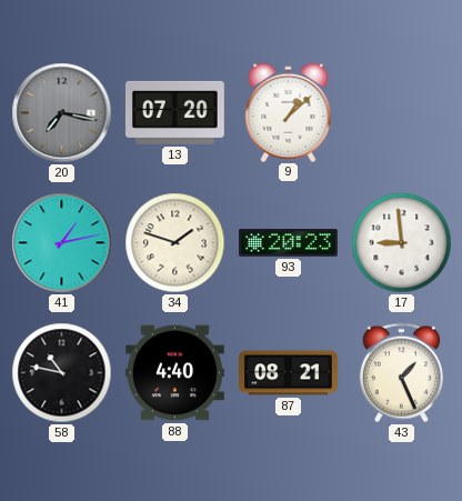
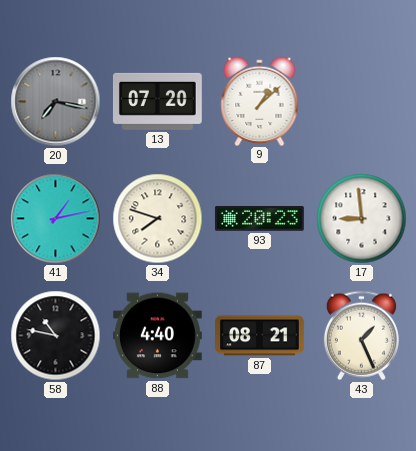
34: 1:48 -> 7:48 (158, 219)
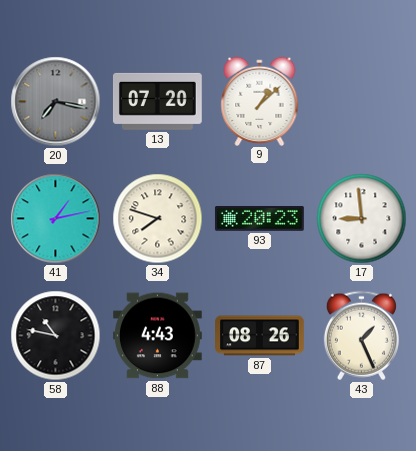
88: 4:40 -> 4:43 (158, 336)
87: 08:21 -> 08:26 (260, 336)
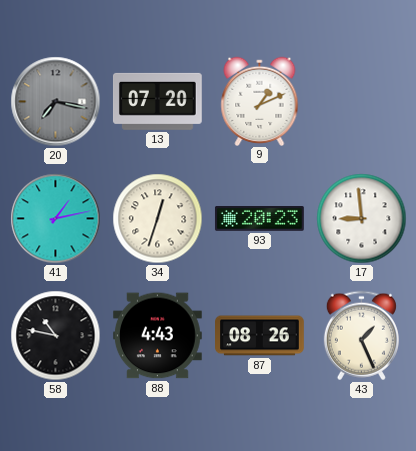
9: 1:08 -> 1:11 (260, 101)
34: 7:48 -> 12:33 (158, 219)
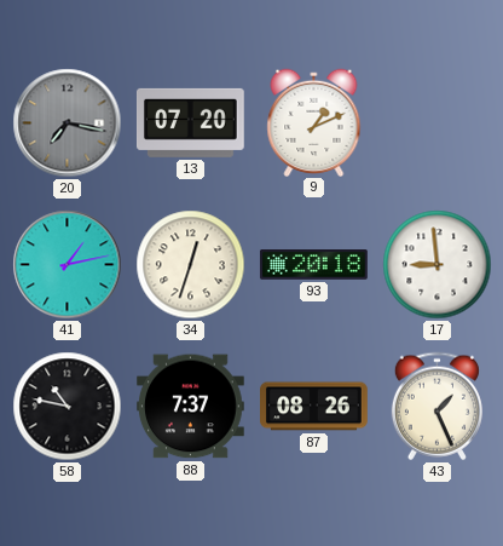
93: 20:23 -> 20:18 (314, 265)
88: 4:43 -> 7:37 (191, 407)
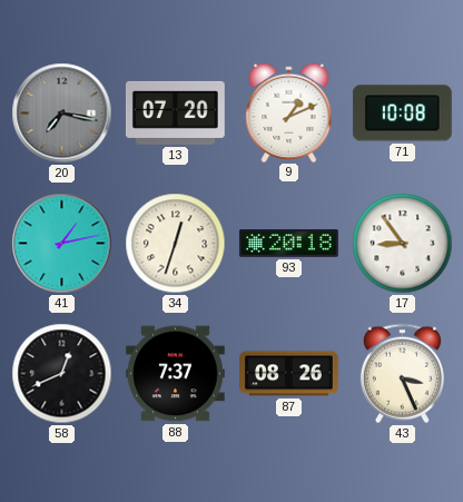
71: none -> 10:08 (402, 114)
17: 8:59 -> 8:54 (403, 244)
58: 10:47 -> 12:41 (62, 374)
43: 1:26 -> 3:26 (402, 374)
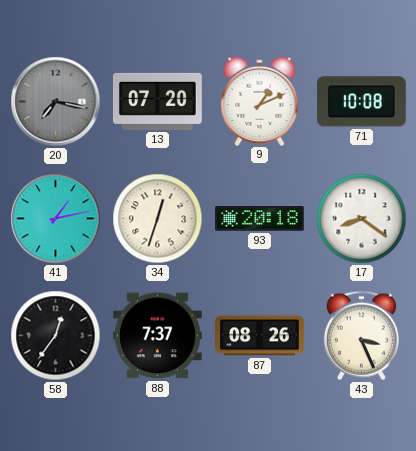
17: 8:54 -> 8:21 (362, 219)
58: 12:41 -> 12:36 (56, 336)
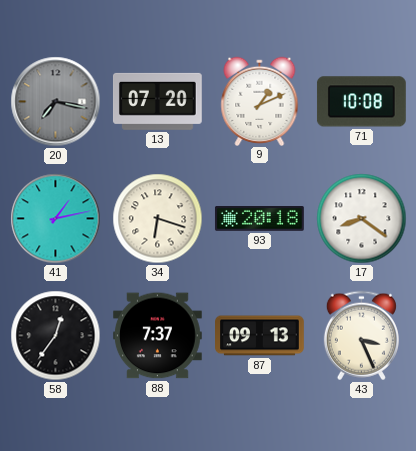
34: 12:33 -> 6:18 (158, 219)
87: 08:26 -> 09:13 (260, 336)
